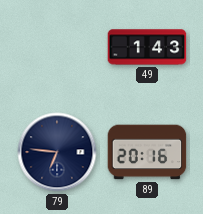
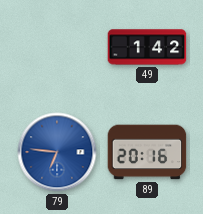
49: 1:43 -> 1:42 (147, 47)
79 dial: navy -> blue (57, 152)
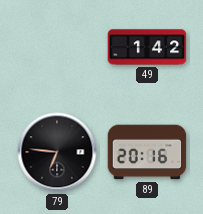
79 dial: blue -> black (57, 152)
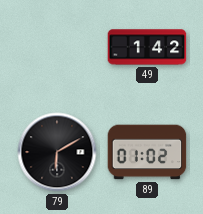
79: 6:46 -> 6:10 (57, 152)
89: 20:16 -> 01:02 (147, 152)
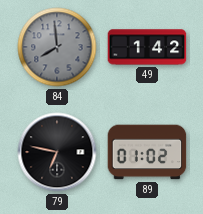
84: none -> 7:59 (57, 47)
79: 6:10 -> 6:47 (57, 152)
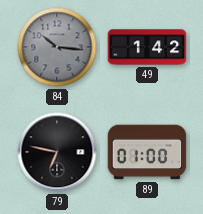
84: 7:59 -> 10:16 (57, 47)
89: 01:02 -> 01:00 (147, 152)
